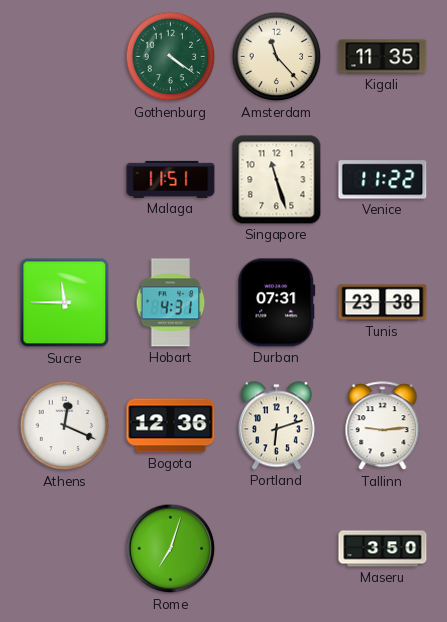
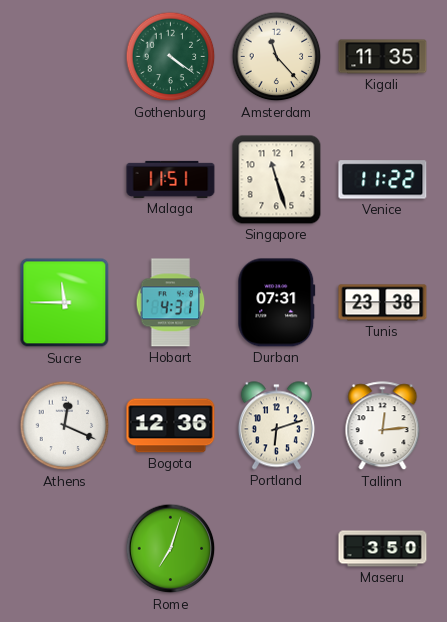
Tallinn: 9:14 -> 12:14 (383, 426)
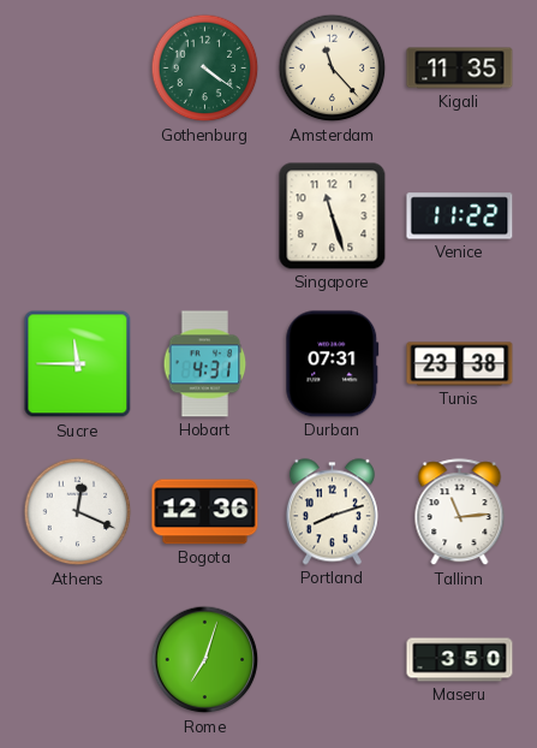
Malaga: 11:51 -> none (171, 179)
Portland: 6:12 -> 8:12 (332, 512)
Tallinn: 12:14 -> 11:14 (460, 512)
